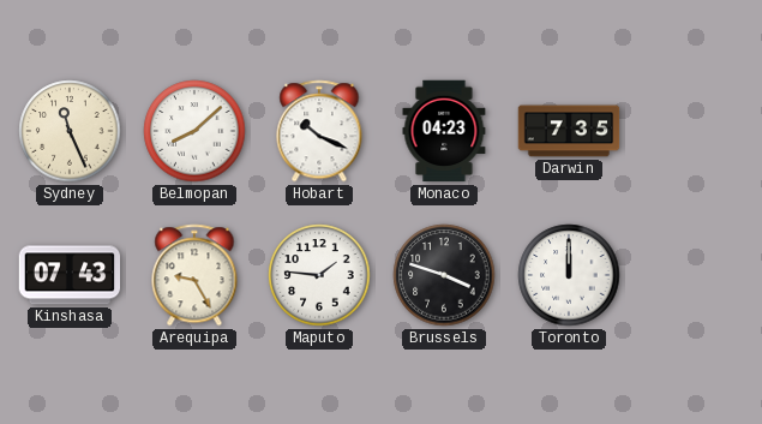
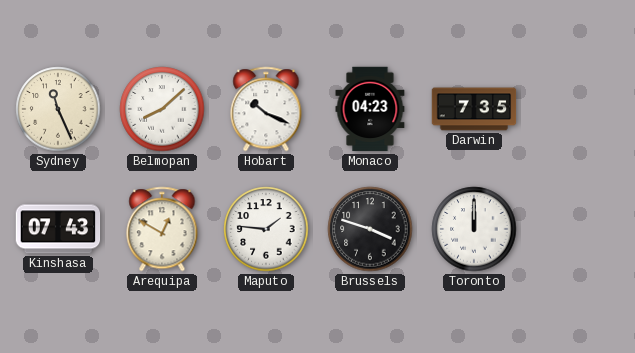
Arequipa: 9:25 -> 12:50 (162, 229)
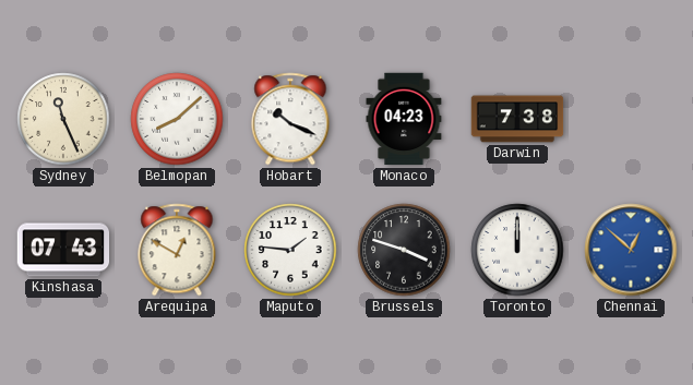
Darwin: 7:35 -> 7:38 (517, 119)
Chennai: none -> 12:52 (631, 250)
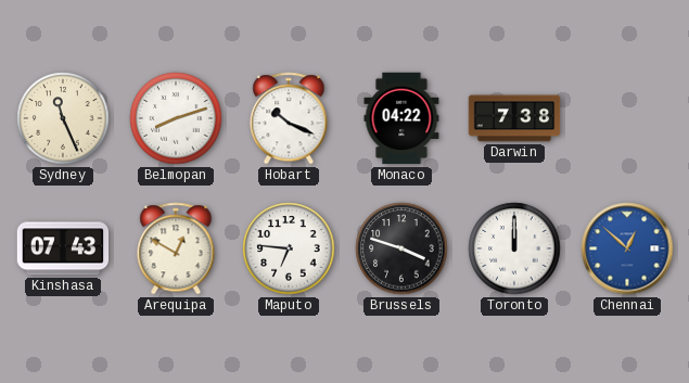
Belmopan: 8:08 -> 8:12 (176, 118)
Monaco: 04:23 -> 04:22 (401, 118)
Maputo: 1:46 -> 6:46 (289, 248)
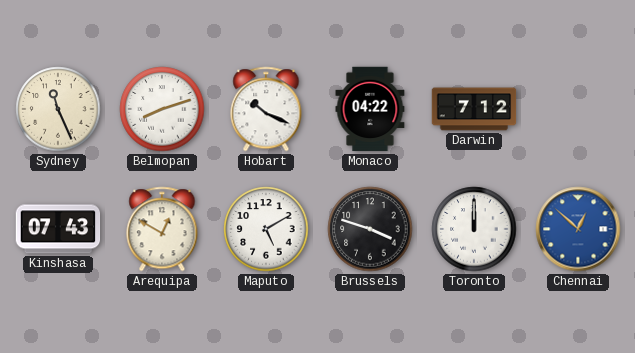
Darwin: 7:38 -> 7:12 (474, 109)
Maputo: 6:46 -> 5:10 (266, 229)
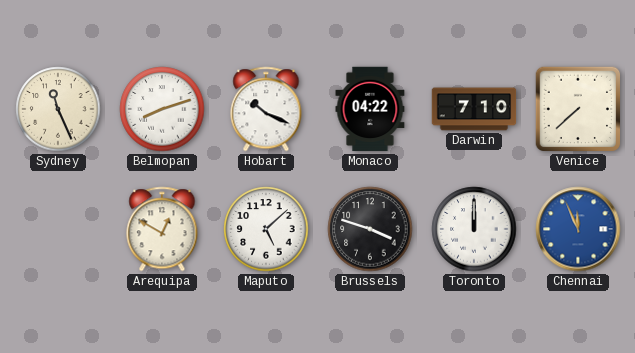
Darwin: 7:12 -> 7:10 (474, 109)
Venice: none -> 7:38 (578, 109)
Kinshasa: 07:43 -> none (58, 229)
Maputo: 5:10 -> 5:08 (266, 229)
Chennai: 12:52 -> 11:56 (578, 229)
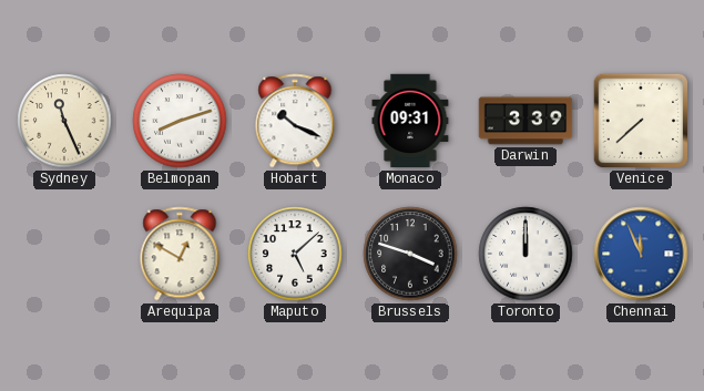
Monaco: 04:22 -> 09:31 (410, 121)
Darwin: 7:10 -> 3:39 (526, 121)
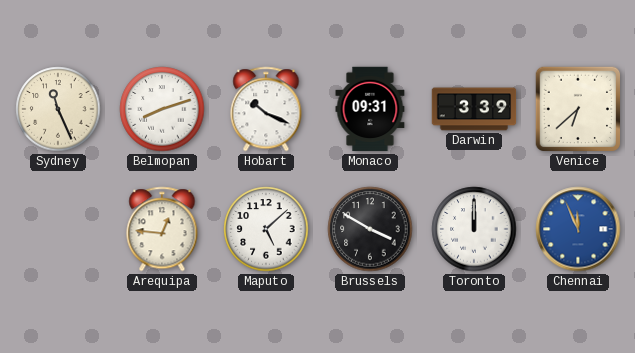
Venice: 7:38 -> 6:38 (578, 109)
Arequipa: 12:50 -> 12:46 (162, 229)
Brussels: 3:48 -> 3:50 (370, 229)
